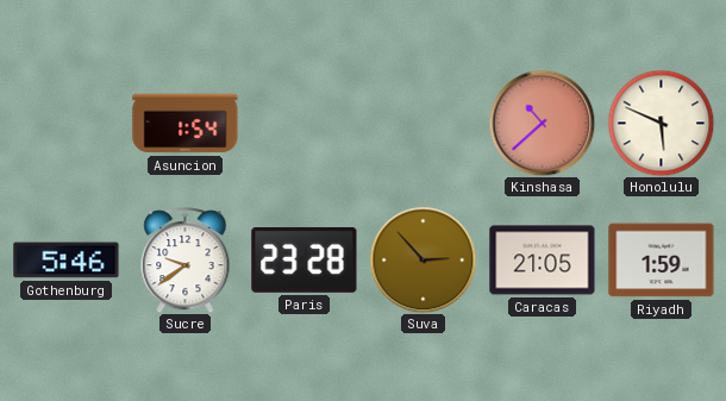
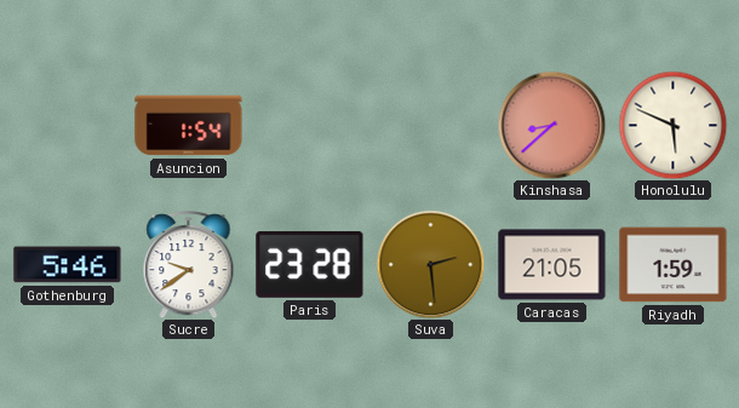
Kinshasa: 10:38 -> 8:38 (551, 125)
Suva: 2:53 -> 2:29 (430, 264)
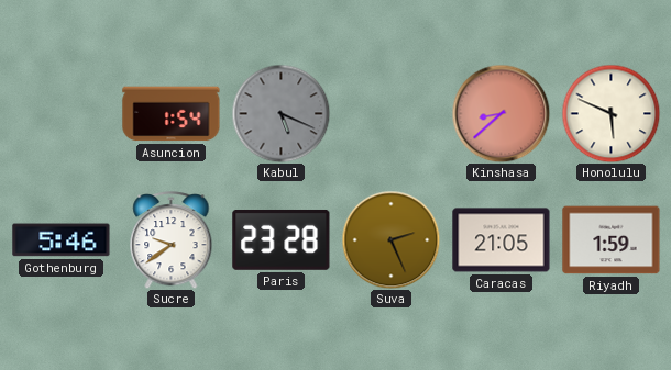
Kabul: none -> 5:19 (280, 113)
Suva: 2:29 -> 2:26 (391, 239)
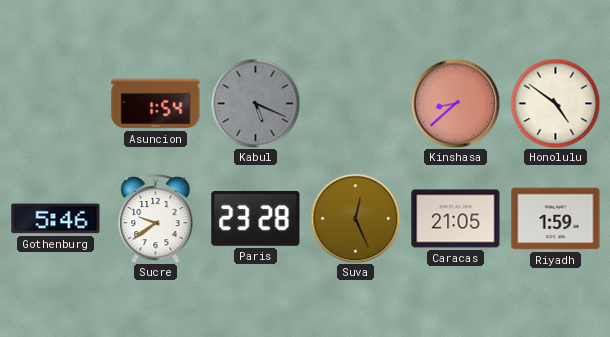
Honolulu: 5:49 -> 4:51 (555, 103)
Suva: 2:26 -> 12:26 (355, 218)
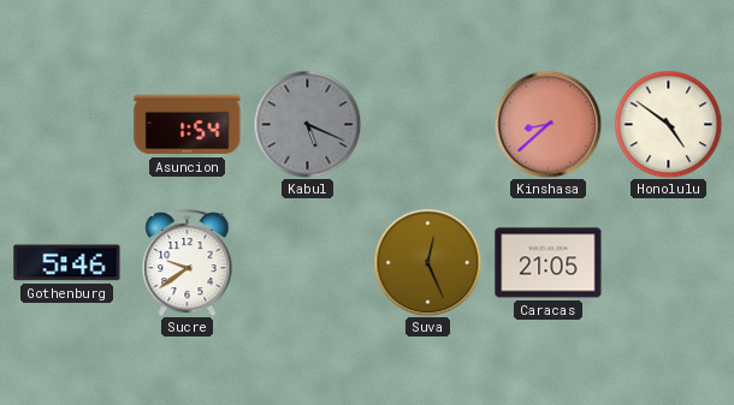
Paris: 23:28 -> none (256, 218)
Riyadh: 1:59 -> none (556, 219)
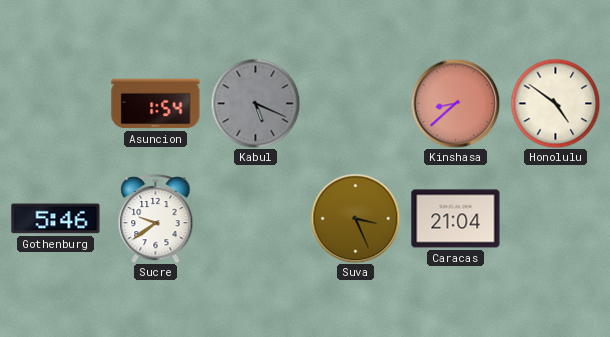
Suva: 12:26 -> 3:26 (355, 218)
Caracas: 21:05 -> 21:04 (456, 219)
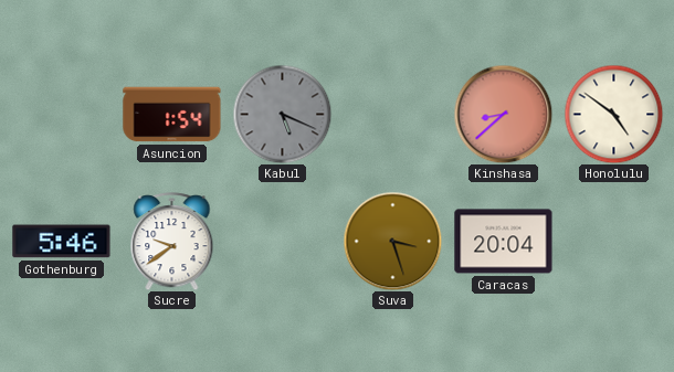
Suva: 3:26 -> 3:27 (392, 241)
Caracas: 21:04 -> 20:04 (504, 242)
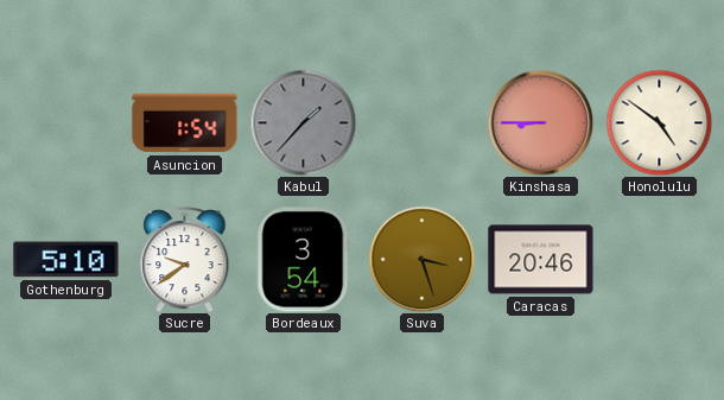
Kabul: 5:19 -> 1:37 (303, 122)
Kinshasa: 8:38 -> 8:45 (540, 122)
Gothenburg: 5:46 -> 5:10 (66, 260)
Bordeaux: none -> 3:54 (304, 260)
Caracas: 20:04 -> 20:46 (541, 260)
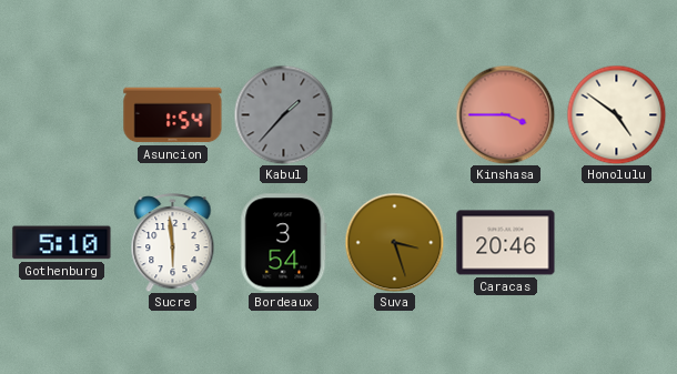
Kinshasa: 8:45 -> 3:45 (505, 114)
Sucre: 9:39 -> 5:59 (173, 243)
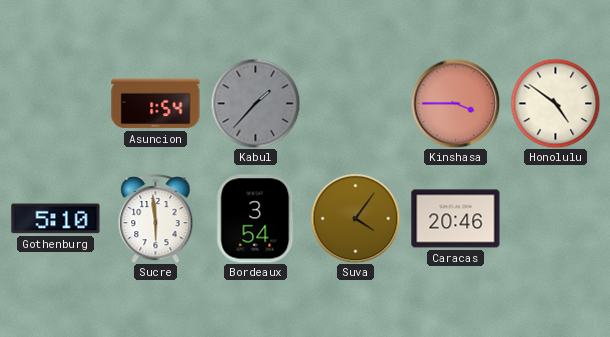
Suva: 3:27 -> 4:06 (355, 218)
